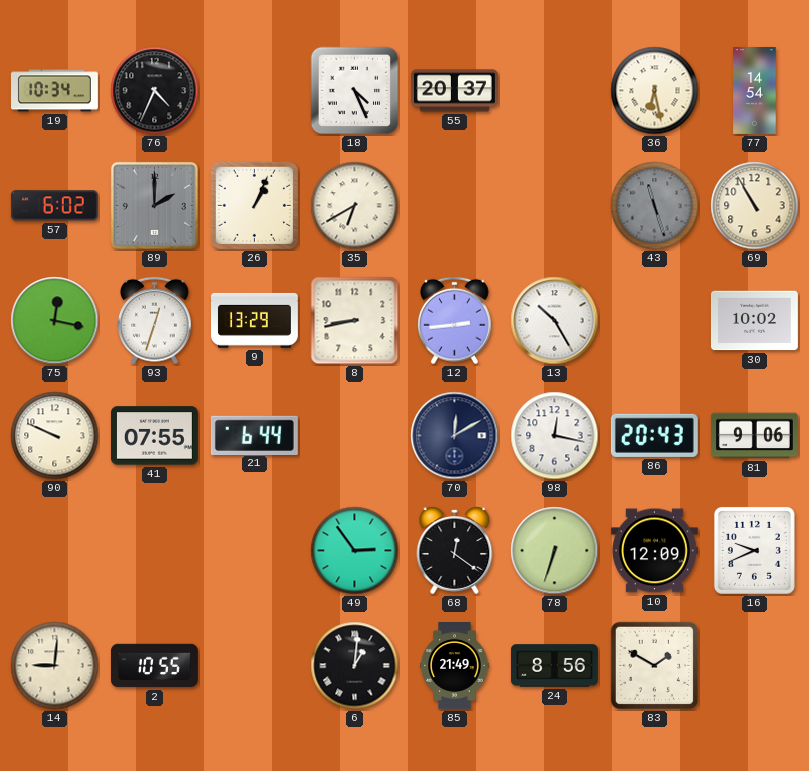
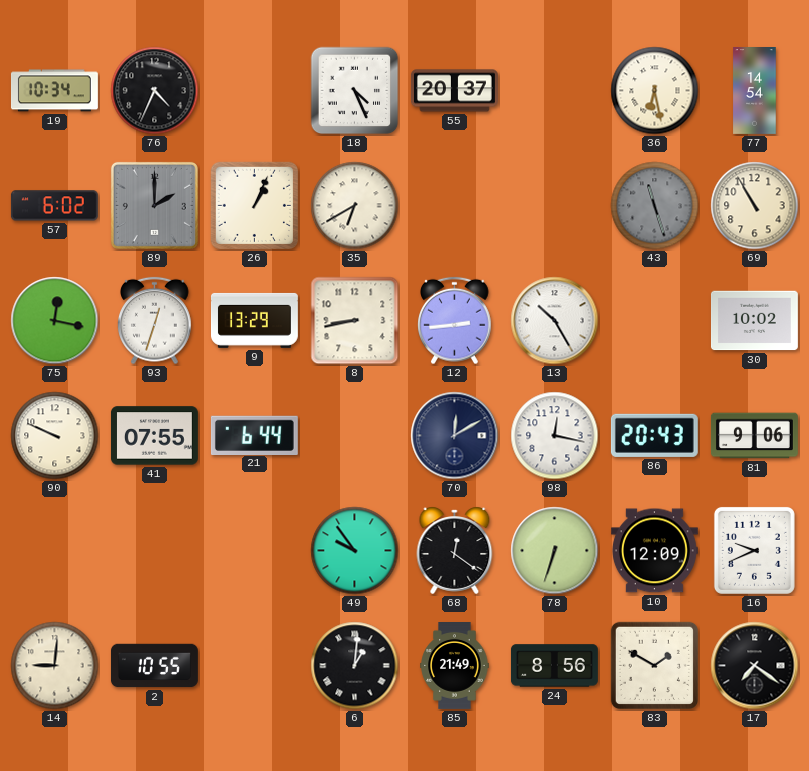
49: 2:54 -> 9:54 (355, 551)
17: none -> 7:21 (755, 666)
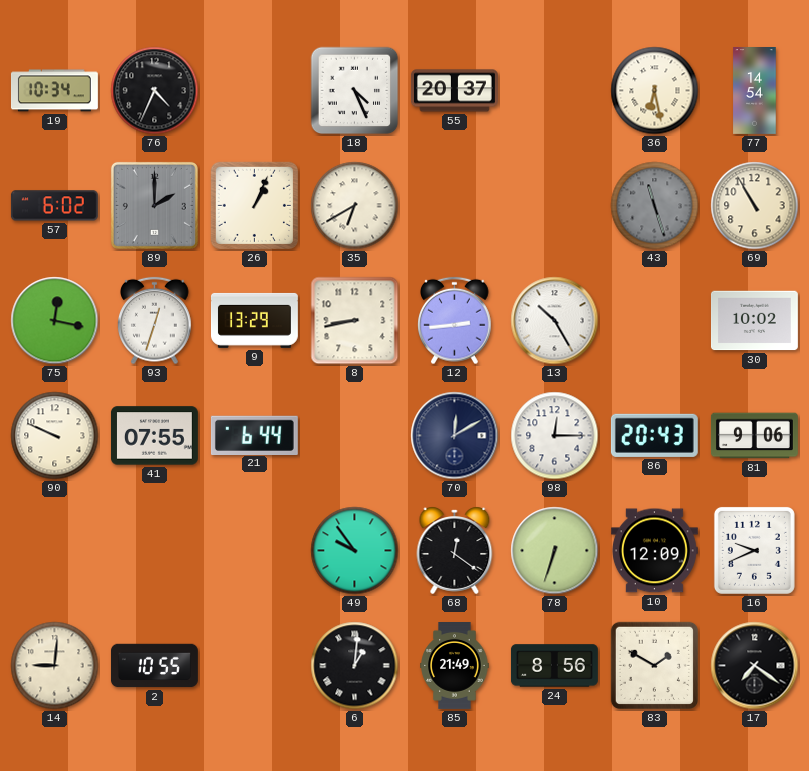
98: 12:17 -> 12:15 (555, 436)
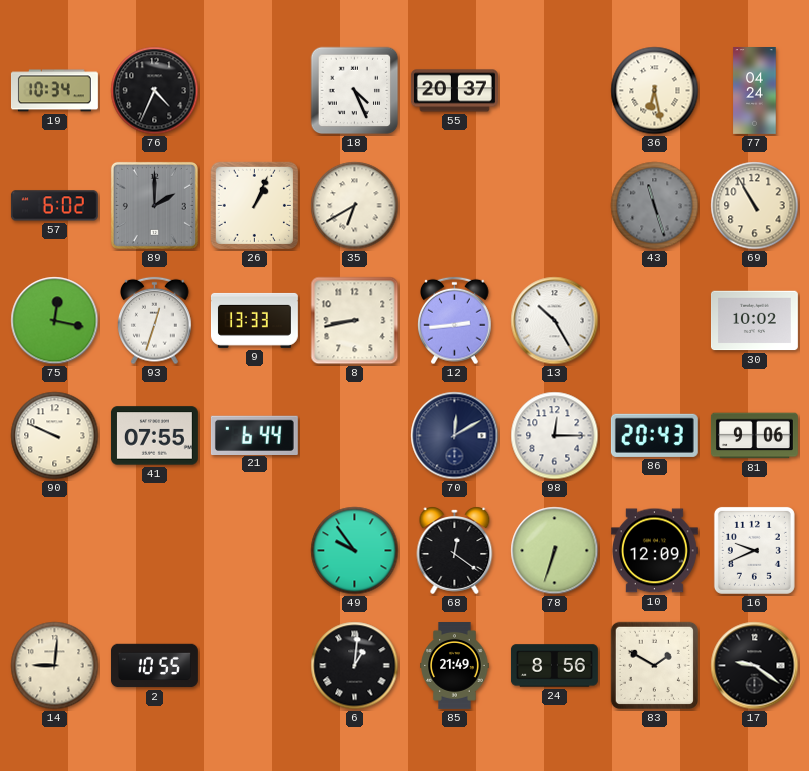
77: 14:54 -> 04:24 (755, 91)
9: 13:29 -> 13:33 (254, 320)
17: 7:21 -> 9:21 (755, 666)
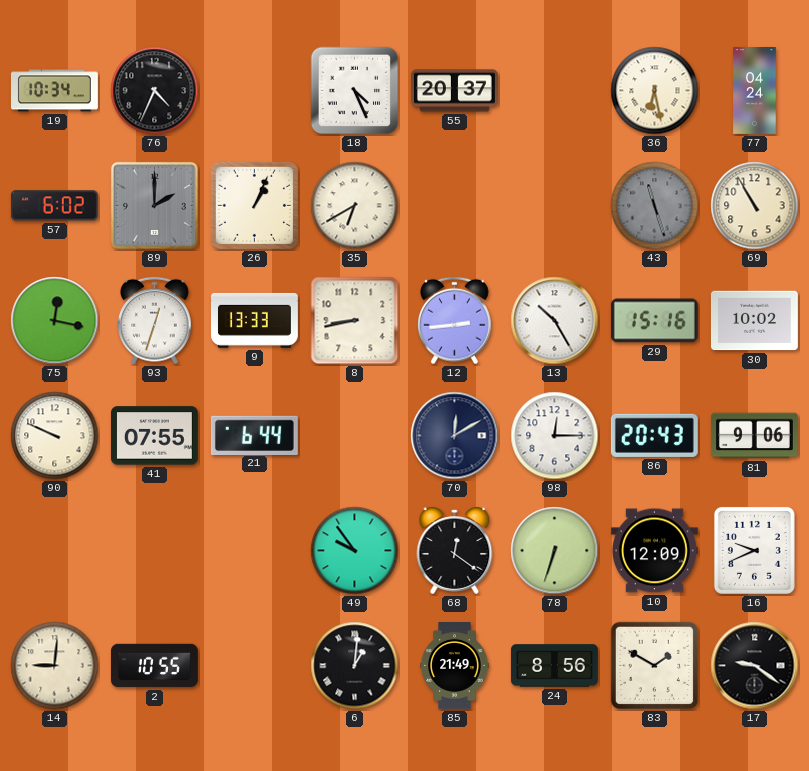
29: none -> 15:16 (654, 321)
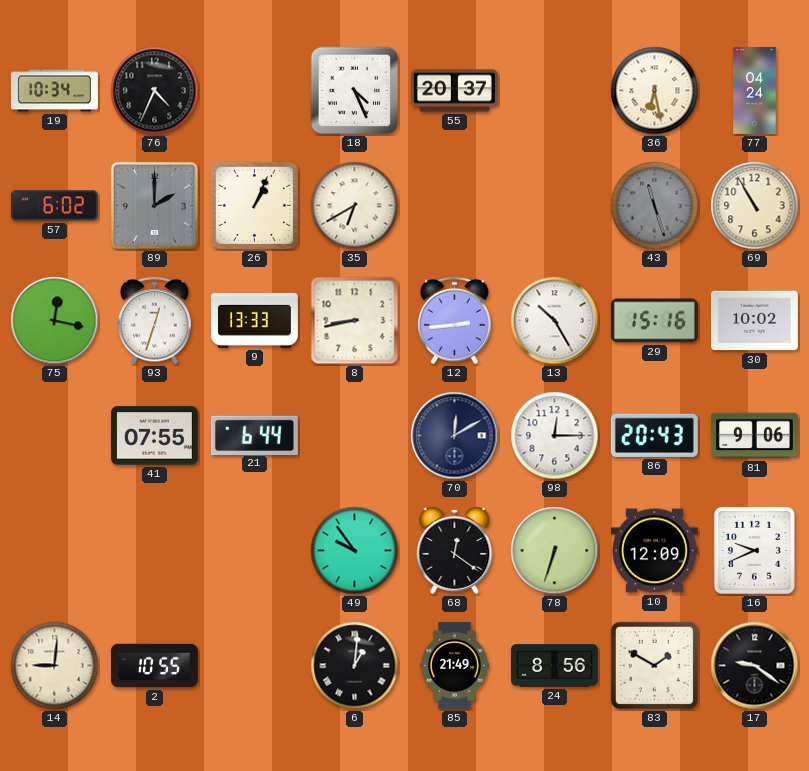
90: 9:49 -> none (55, 436)
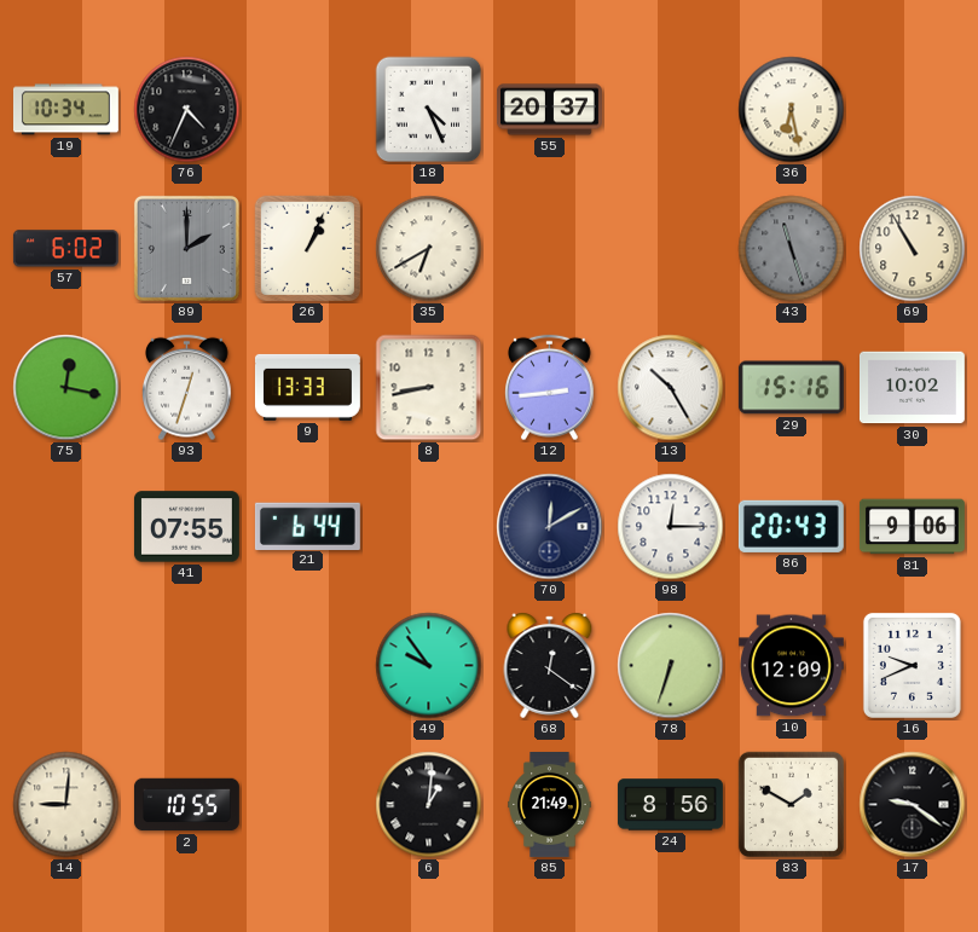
77: 04:24 -> none (755, 91)
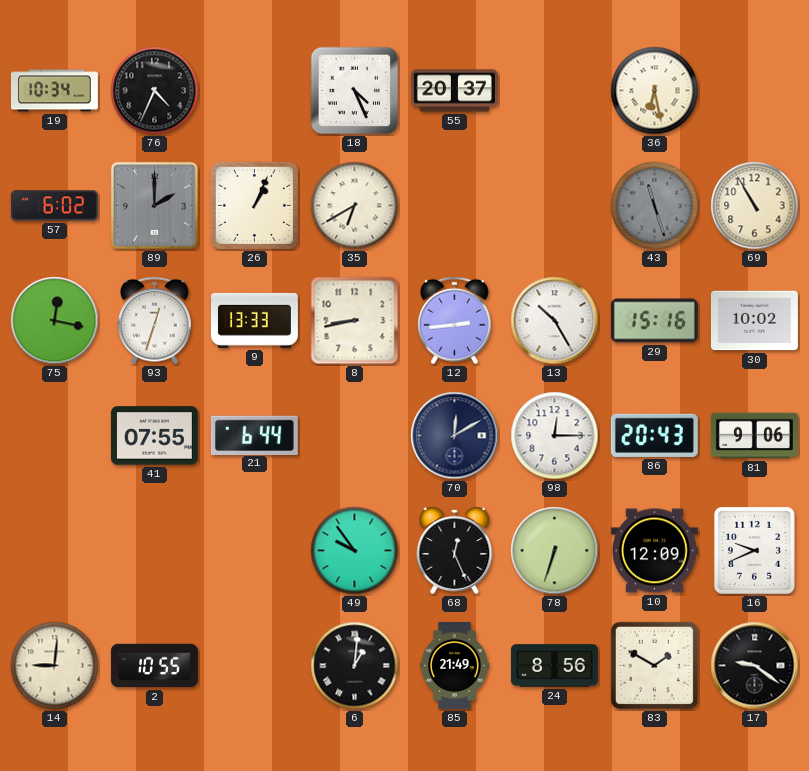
68: 12:21 -> 12:26 (455, 550)
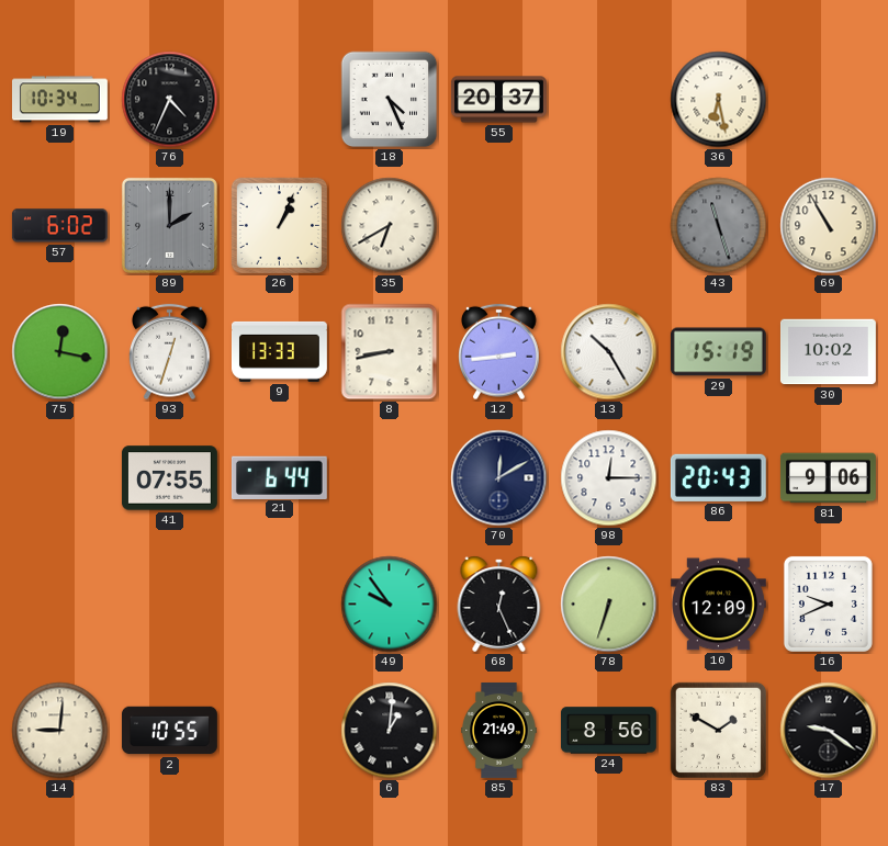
29: 15:16 -> 15:19 (718, 352)
